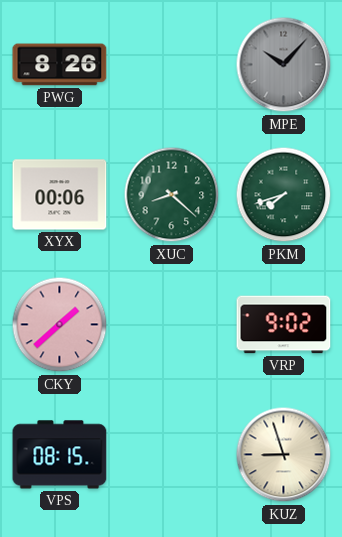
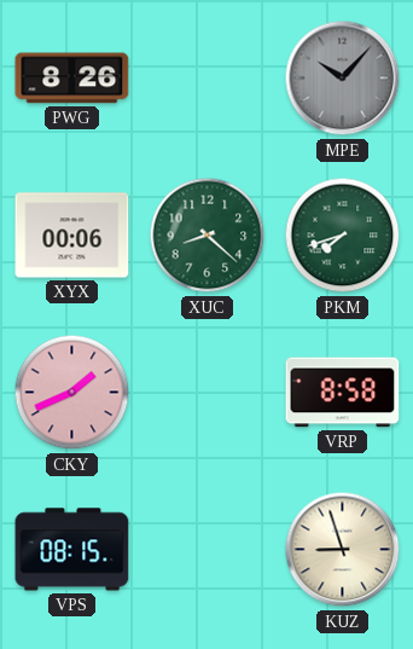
CKY: 1:38 -> 1:41 (72, 393)
VRP: 9:02 -> 8:58 (343, 393)
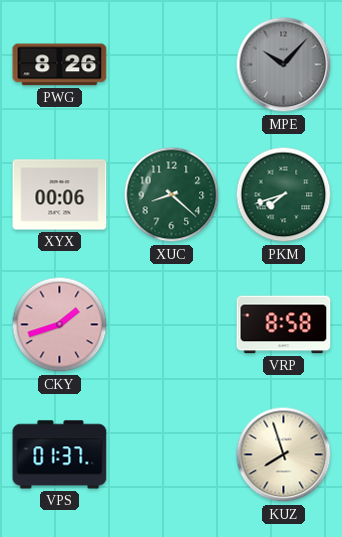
CKY: 1:41 -> 1:42 (60, 325)
VPS: 08:15 -> 01:37 (60, 455)
KUZ: 8:57 -> 7:57 (284, 455)
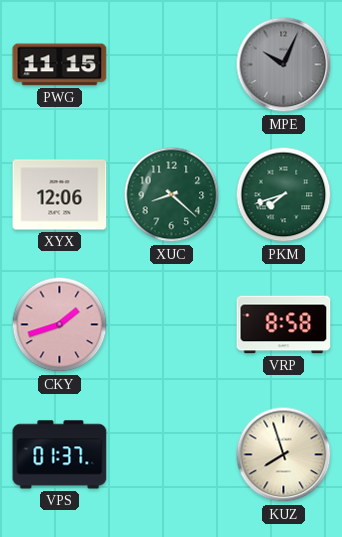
PWG: 8:26 -> 11:15 (60, 65)
MPE: 10:07 -> 10:04 (284, 65)
XYX: 00:06 -> 12:06 (60, 195)
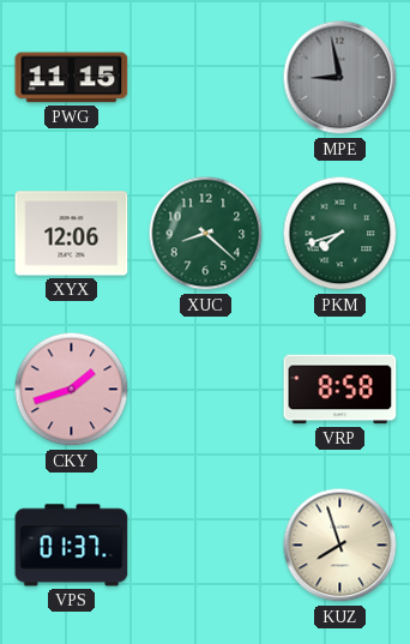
MPE: 10:04 -> 8:58 (340, 78)
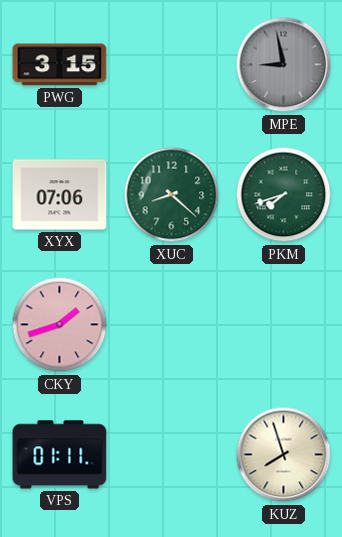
PWG: 11:15 -> 3:15 (60, 65)
XYX: 12:06 -> 07:06 (60, 195)
VRP: 8:58 -> none (340, 390)
VPS: 01:37 -> 01:11 (60, 455)
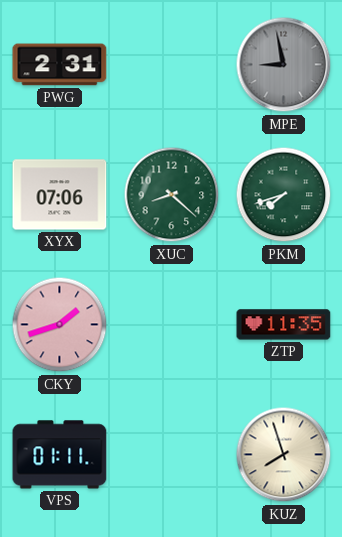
PWG: 3:15 -> 2:31 (60, 65)
ZTP: none -> 11:35 (284, 325)
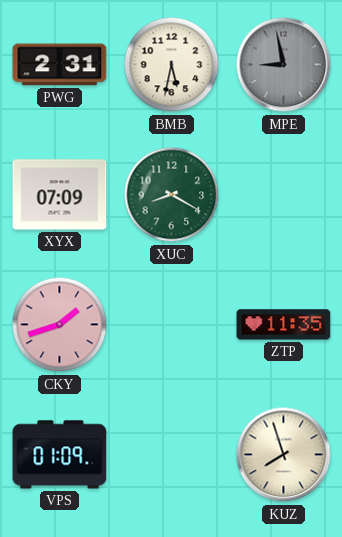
BMB: none -> 5:32 (172, 65)
XYX: 07:06 -> 07:09 (60, 195)
XUC: 8:22 -> 8:20 (172, 195)
PKM: 7:42 -> none (284, 195)
VPS: 01:11 -> 01:09 (60, 455)
